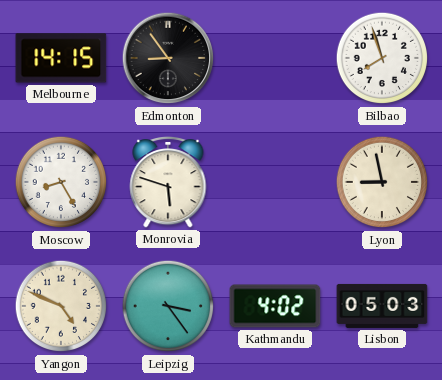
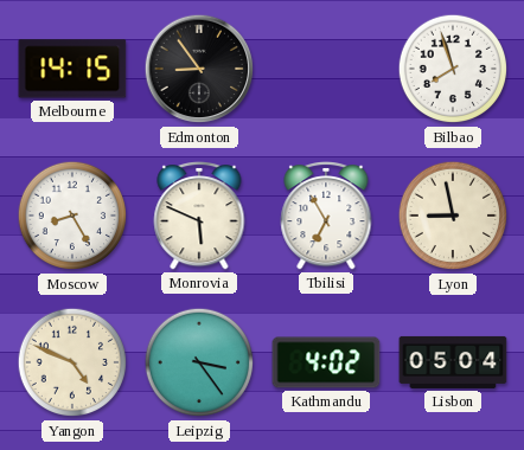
Monrovia: 5:48 -> 5:49 (199, 216)
Tbilisi: none -> 6:55 (326, 216)
Lisbon: 05:03 -> 05:04 (453, 362)
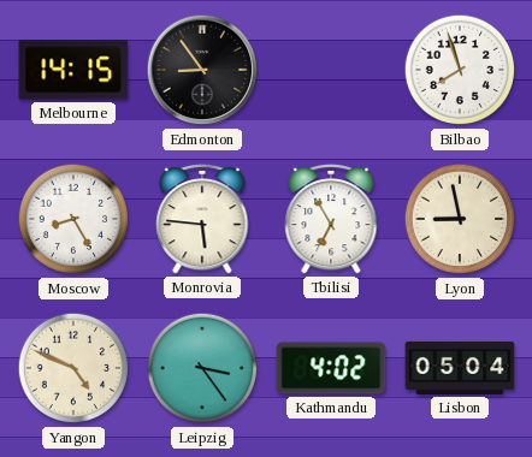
Monrovia: 5:49 -> 5:46 (202, 219)
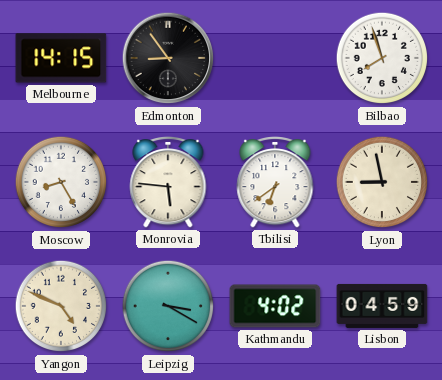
Tbilisi: 6:55 -> 6:39 (275, 182)
Leipzig: 3:24 -> 3:20 (168, 306)
Lisbon: 05:04 -> 04:59 (382, 306)
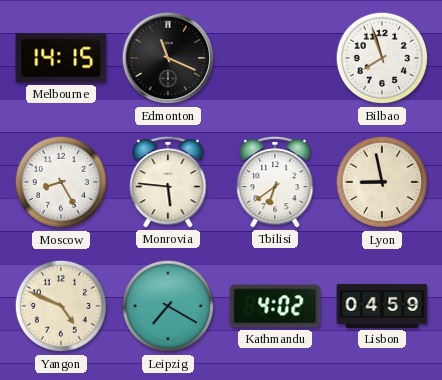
Edmonton: 8:54 -> 11:19 (168, 58)
Leipzig: 3:20 -> 7:20 (168, 306)
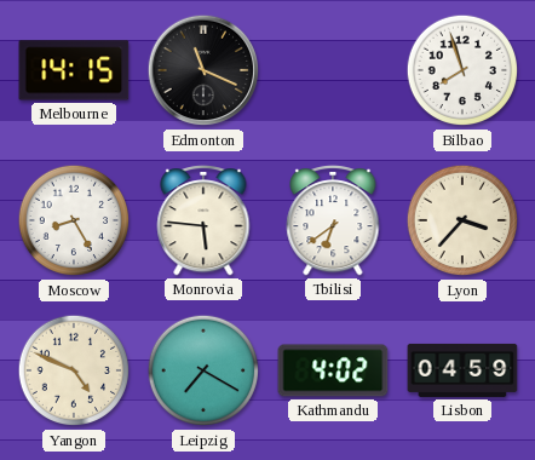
Lyon: 8:58 -> 3:37 (462, 220)
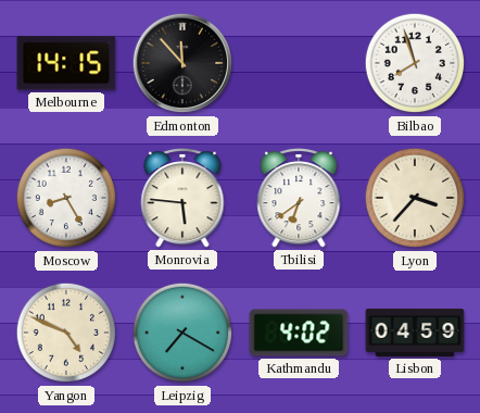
Edmonton: 11:19 -> 11:53 (182, 63)
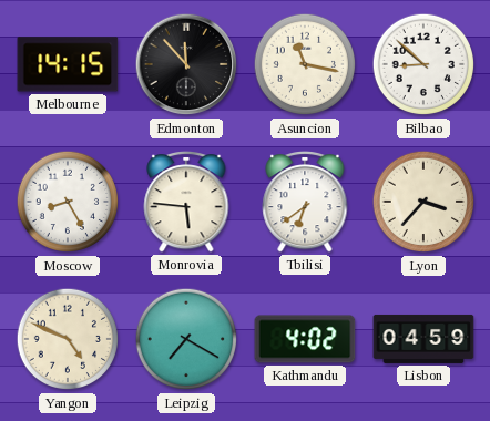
Asuncion: none -> 11:17 (305, 64)
Bilbao: 7:57 -> 8:52 (423, 64)
